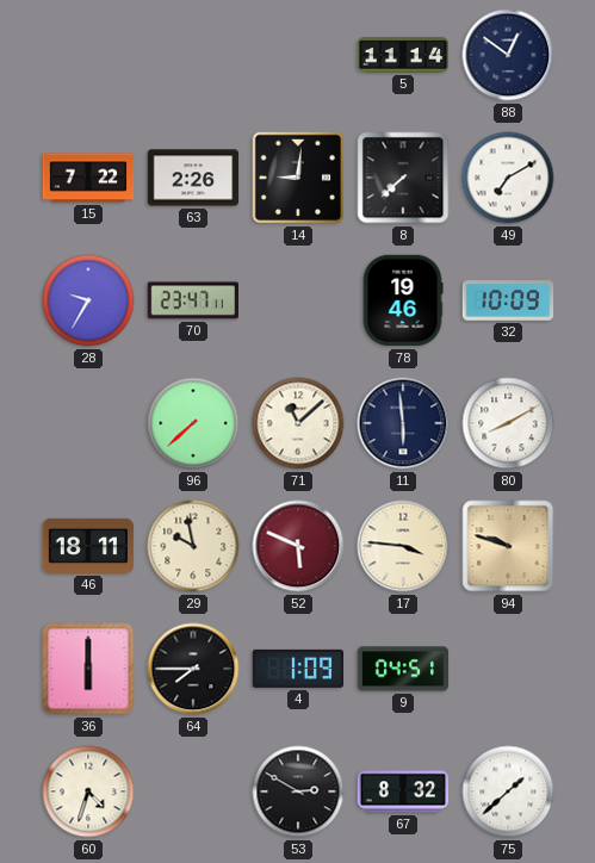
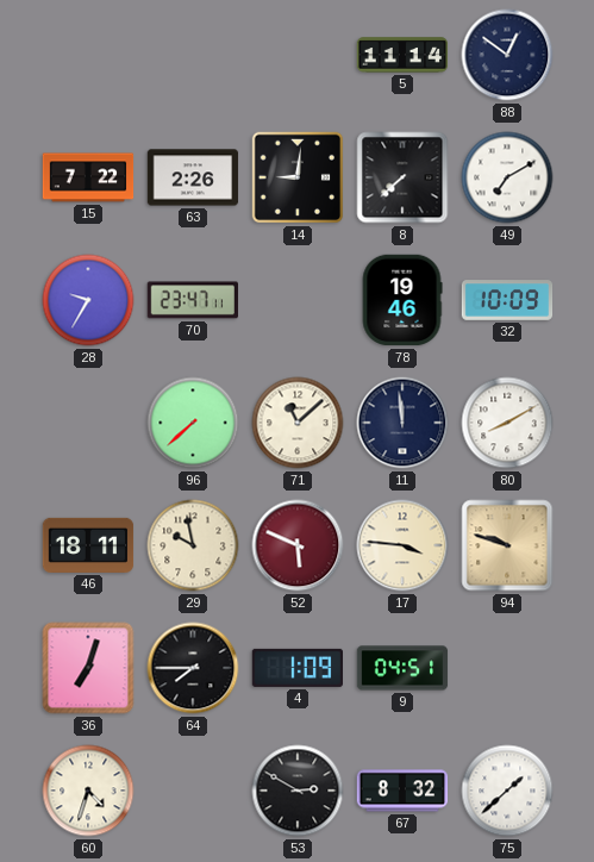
11: 5:59 -> 11:59 (402, 423)
36: 6:00 -> 7:03 (88, 668)
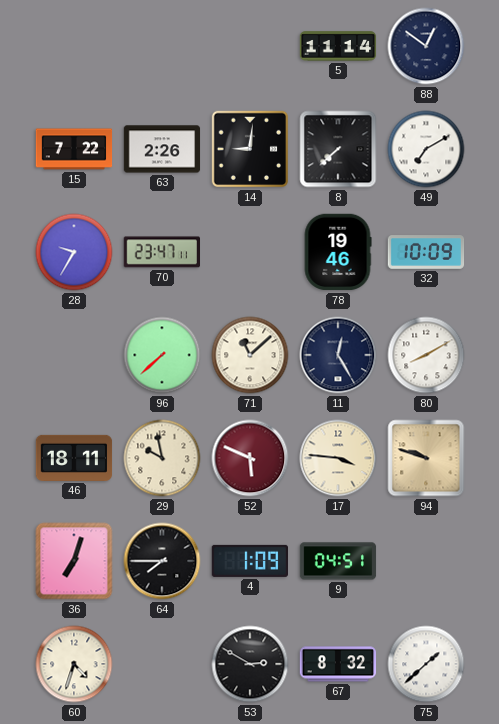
11: 11:59 -> 12:25 (338, 355)
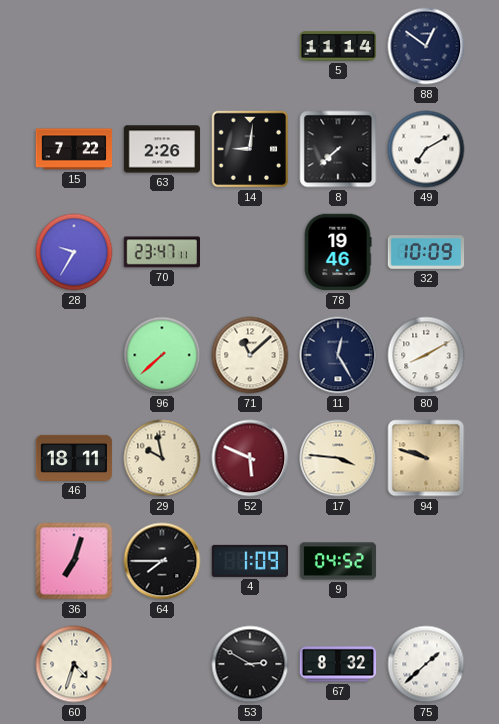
9: 04:51 -> 04:52 (338, 561)
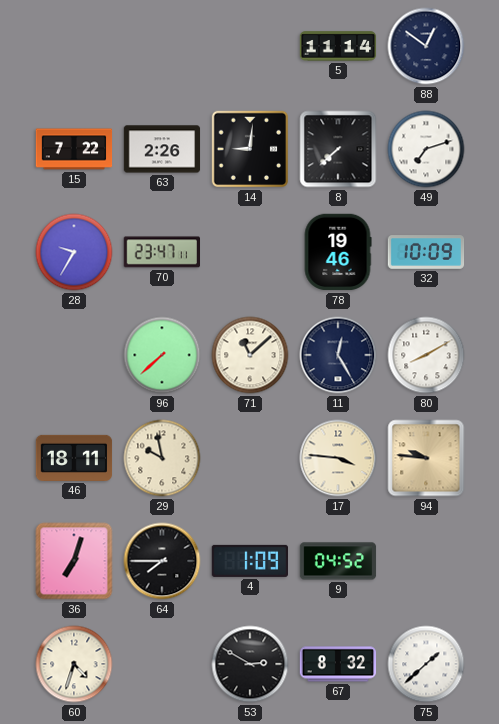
49: 7:10 -> 7:12 (426, 149)
52: 5:49 -> none (250, 458)
94: 9:48 -> 9:46 (426, 458)
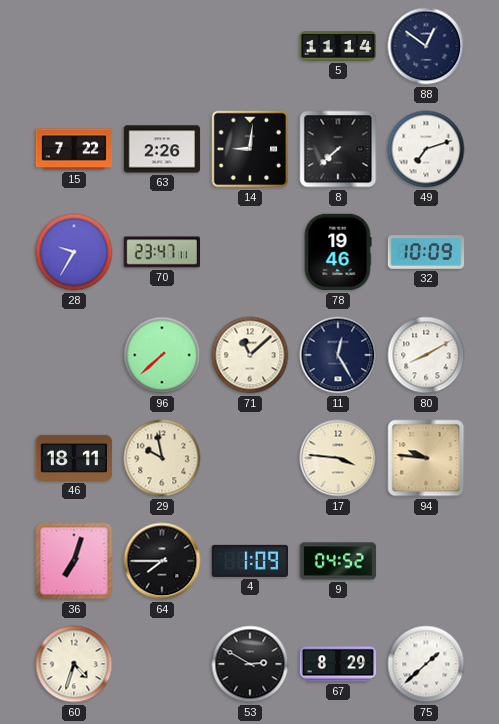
67: 8:32 -> 8:29 (338, 664)
